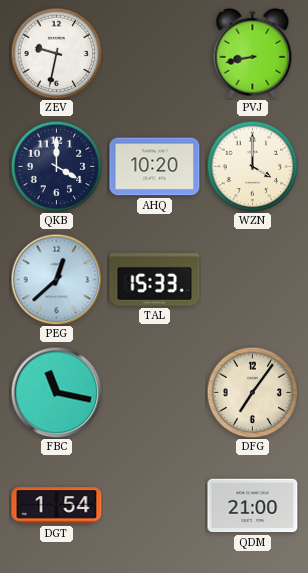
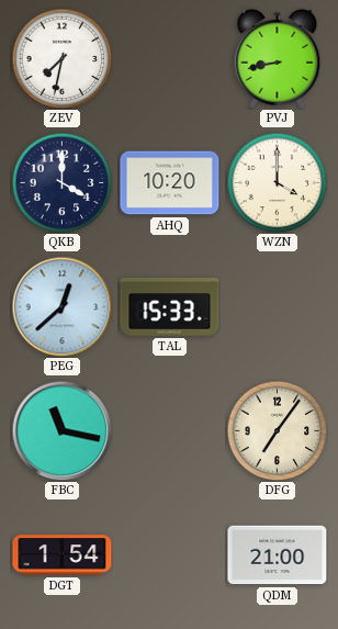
ZEV: 9:32 -> 7:32 (61, 58)
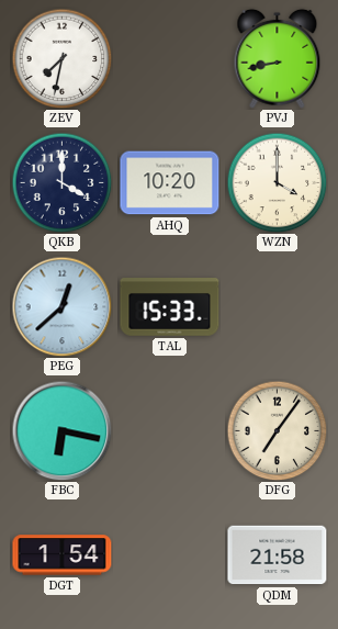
FBC: 11:17 -> 6:17 (61, 430)
QDM: 21:00 -> 21:58 (278, 555)
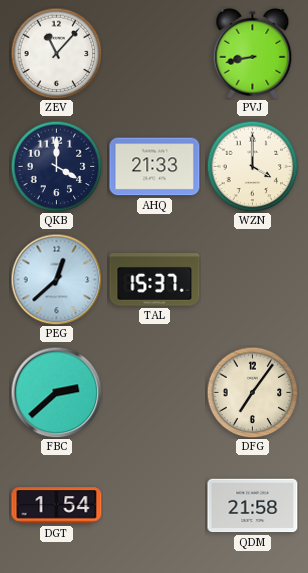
ZEV: 7:32 -> 11:07 (56, 53)
AHQ: 10:20 -> 21:33 (155, 167)
TAL: 15:33 -> 15:37 (155, 280)
FBC: 6:17 -> 2:38 (56, 392)
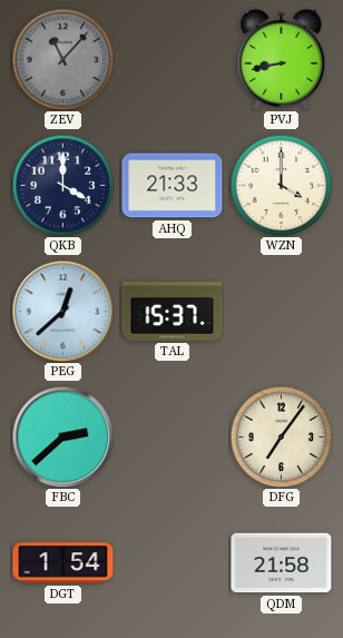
ZEV dial: white -> grey (62, 59)
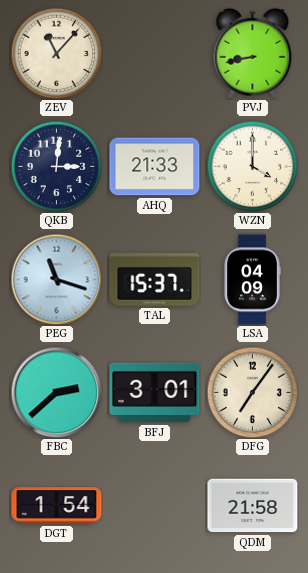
ZEV dial: grey -> cream (56, 53)
QKB: 4:00 -> 3:01 (56, 166)
PEG: 12:38 -> 11:18 (56, 279)
LSA: none -> 04:09 (252, 280)
BFJ: none -> 3:01 (155, 393)
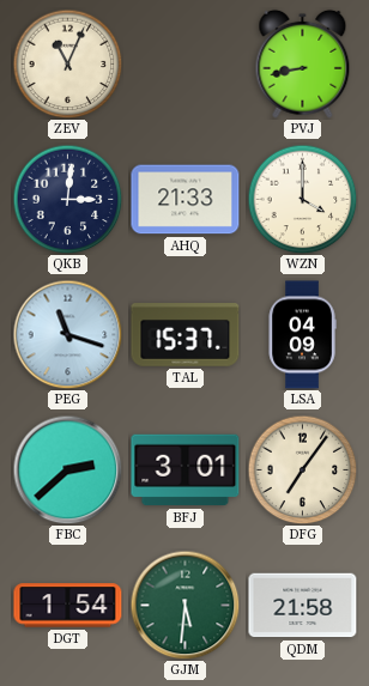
ZEV: 11:07 -> 11:04 (67, 63)
GJM: none -> 5:31 (184, 605)
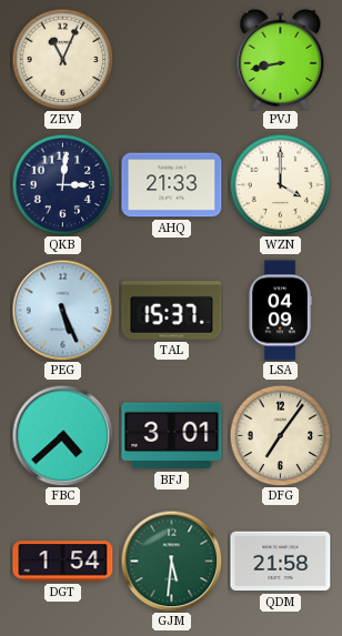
PEG: 11:18 -> 5:26 (62, 310)
FBC: 2:38 -> 4:38 (62, 435)
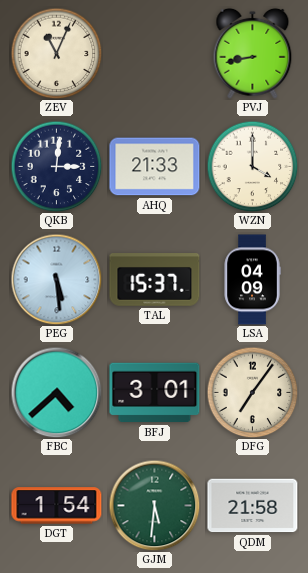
PEG: 5:26 -> 5:29 (56, 279)
